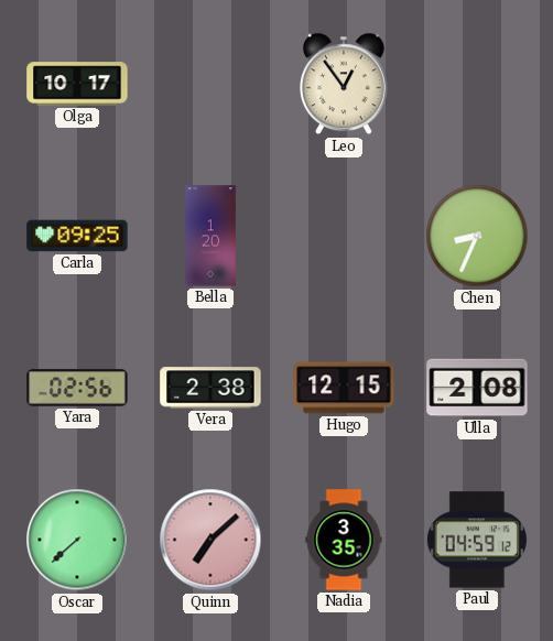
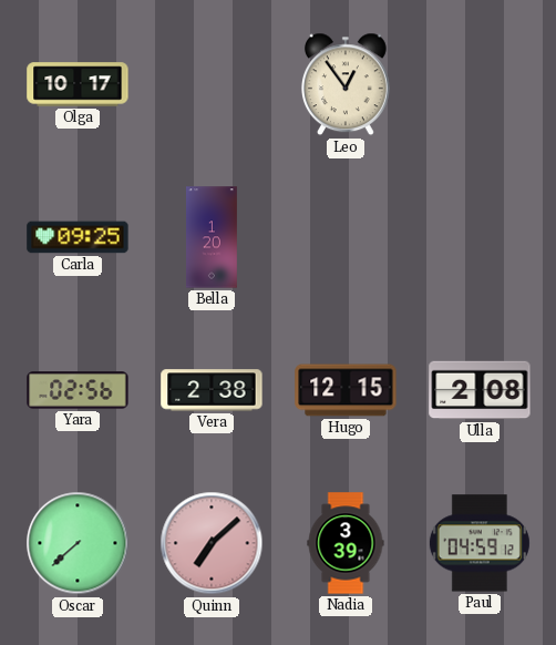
Chen: 8:34 -> none (477, 236)
Nadia: 3:35 -> 3:39 (346, 543)
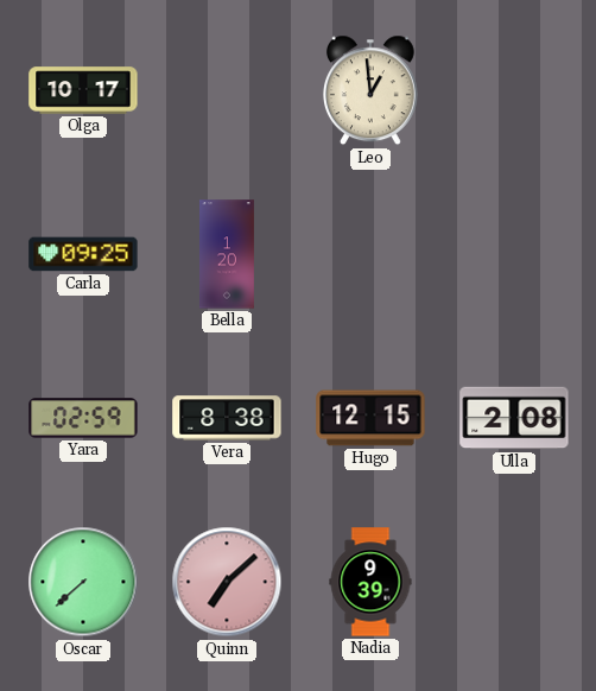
Leo: 12:54 -> 12:59 (370, 90)
Yara: 02:56 -> 02:59 (83, 418)
Vera: 2:38 -> 8:38 (227, 418)
Nadia: 3:39 -> 9:39 (370, 582)
Paul: 04:59 -> none (480, 543)
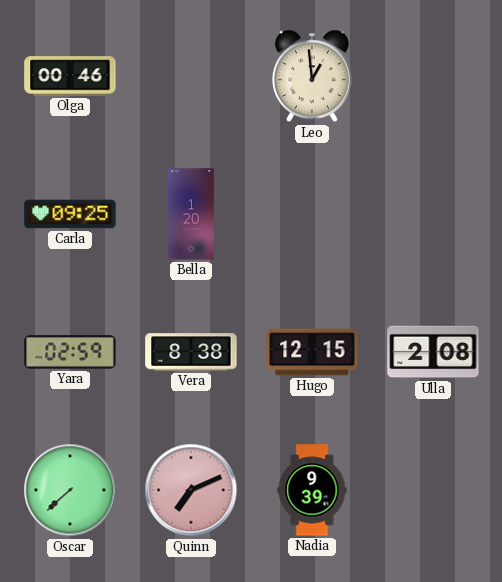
Olga: 10:17 -> 00:46 (70, 76)
Quinn: 7:08 -> 7:11 (191, 490)
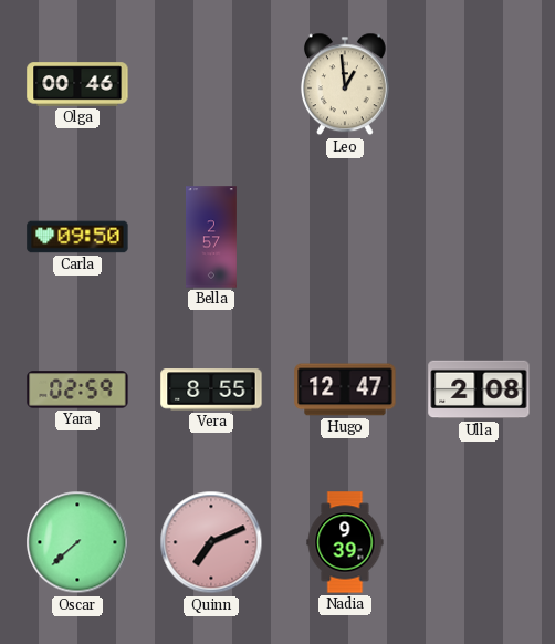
Carla: 09:25 -> 09:50 (77, 237)
Bella: 1:20 -> 2:57 (212, 237)
Vera: 8:38 -> 8:55 (211, 389)
Hugo: 12:15 -> 12:47 (345, 389)
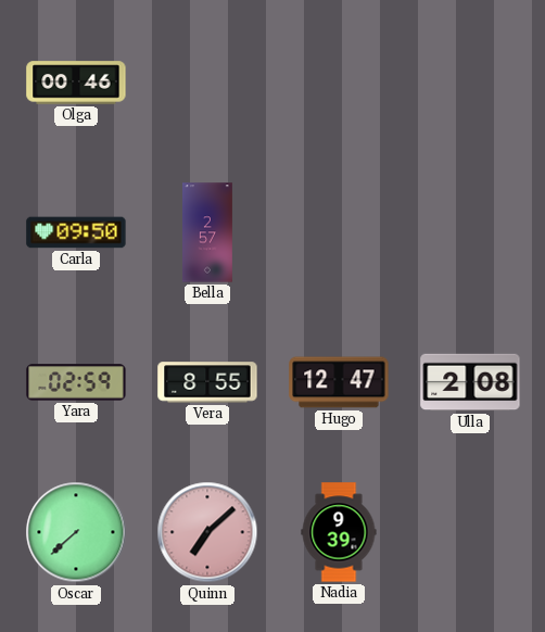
Leo: 12:59 -> none (345, 84)
Quinn: 7:11 -> 7:08 (207, 532)
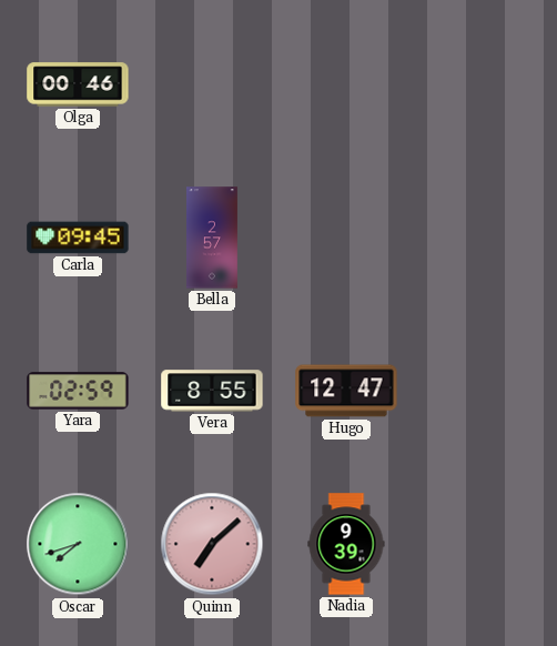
Carla: 09:50 -> 09:45 (78, 238)
Ulla: 2:08 -> none (470, 382)
Oscar: 7:38 -> 7:42 (78, 544)
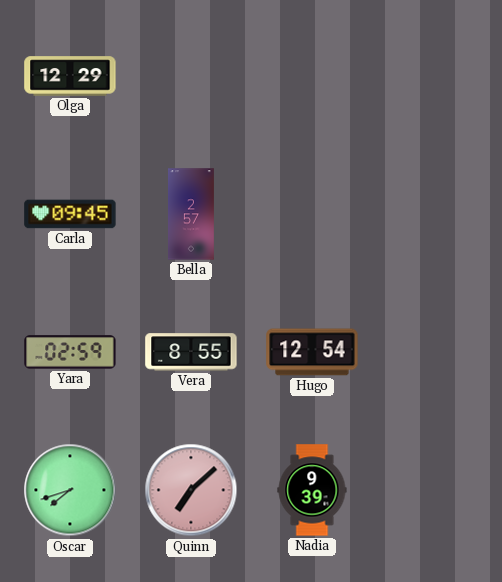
Olga: 00:46 -> 12:29 (70, 76)
Hugo: 12:47 -> 12:54 (312, 352)
